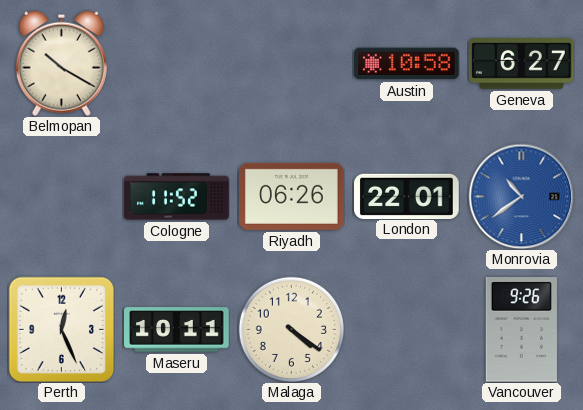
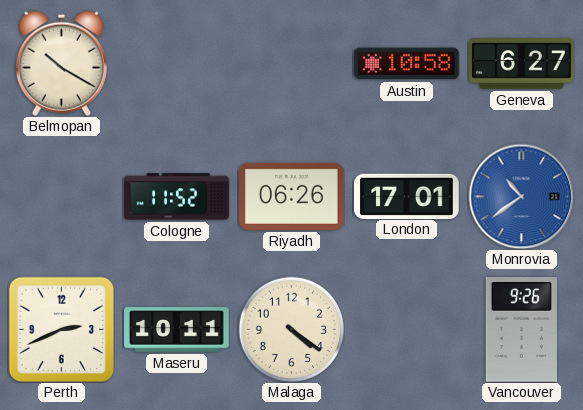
London: 22:01 -> 17:01 (407, 196)
Perth: 12:26 -> 2:41 (61, 329)
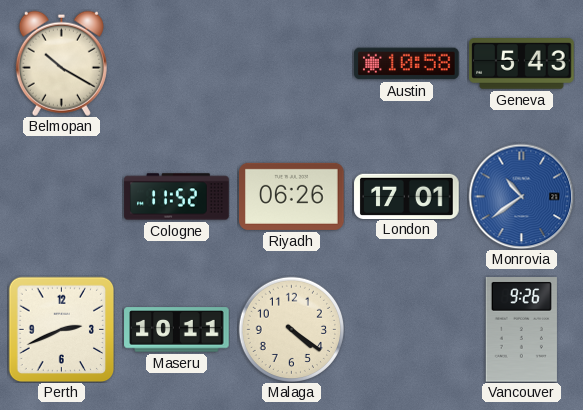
Geneva: 6:27 -> 5:43 (522, 64)
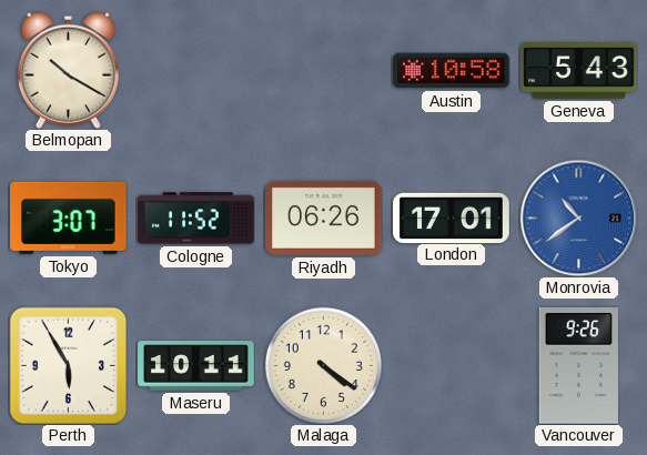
Tokyo: none -> 3:07 (69, 218)
Perth: 2:41 -> 5:55 (68, 365)
